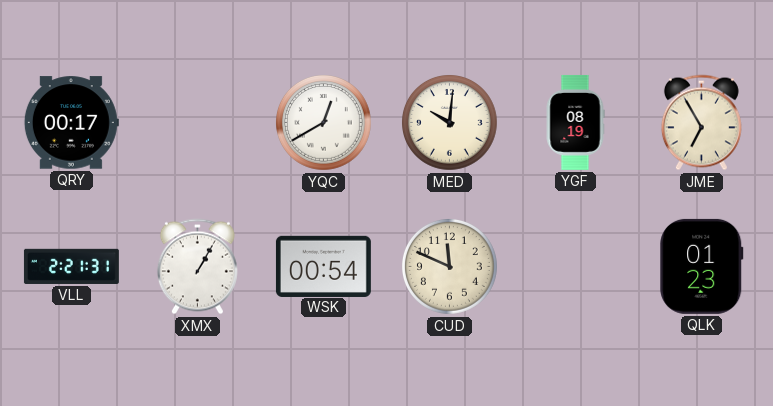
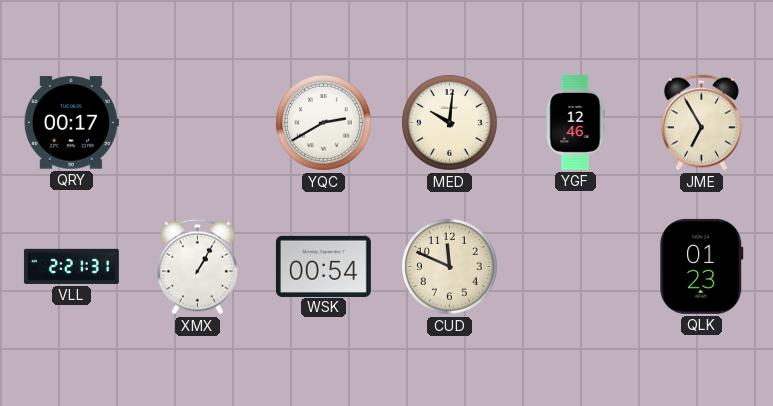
YQC: 12:40 -> 2:40 (324, 123)
YGF: 08:19 -> 12:46 (575, 122)
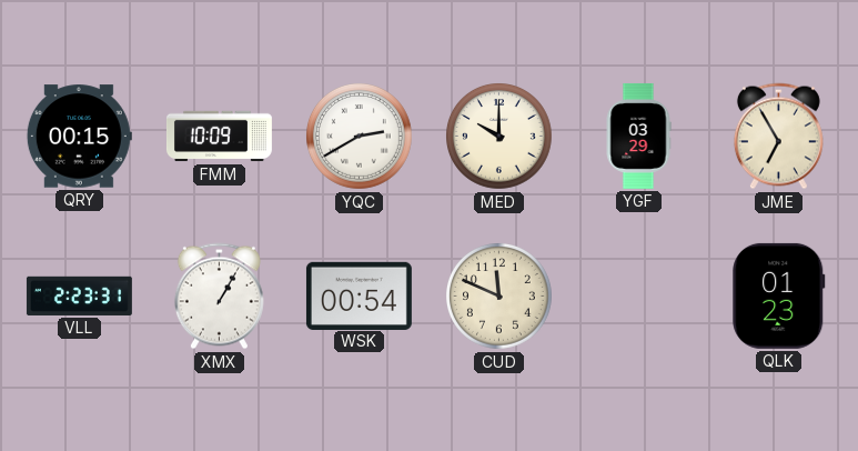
QRY: 00:17 -> 00:15 (79, 137)
FMM: none -> 10:09 (219, 137)
MED: 10:01 -> 10:00 (499, 137)
YGF: 12:46 -> 03:29 (638, 136)
VLL: 2:21 -> 2:23 (79, 295)
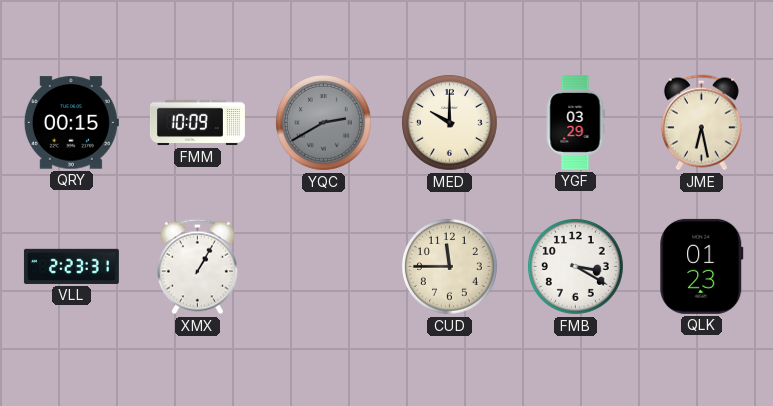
YQC dial: white -> grey (324, 123)
JME: 6:55 -> 6:28 (701, 123)
WSK: 00:54 -> none (359, 295)
CUD: 11:49 -> 11:45 (450, 267)
FMB: none -> 3:20 (576, 267)
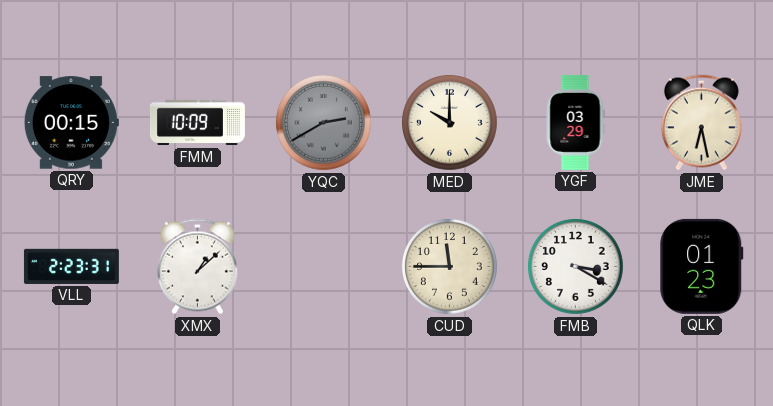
XMX: 1:05 -> 1:08 (197, 267)
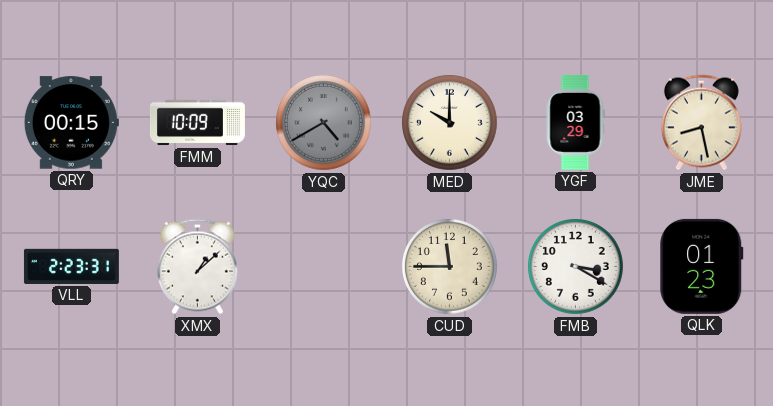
YQC: 2:40 -> 4:40 (324, 123)
JME: 6:28 -> 8:28 (701, 123)
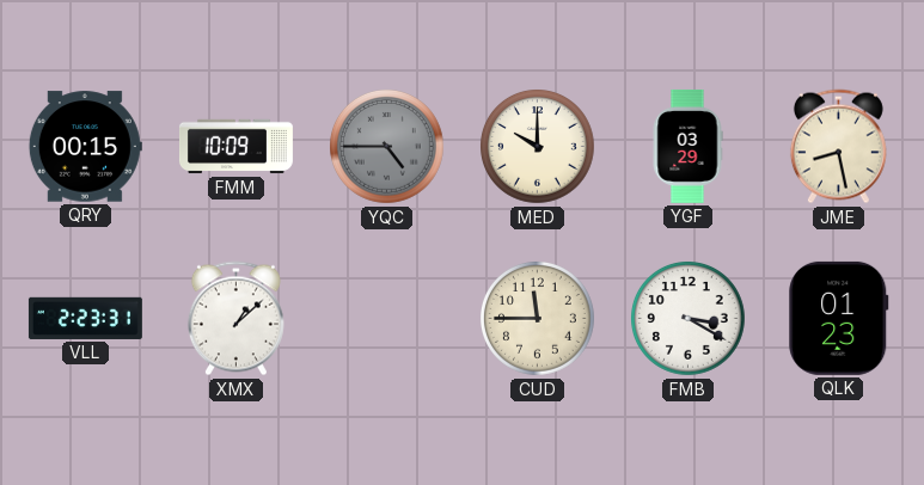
YQC: 4:40 -> 4:45 (387, 147)
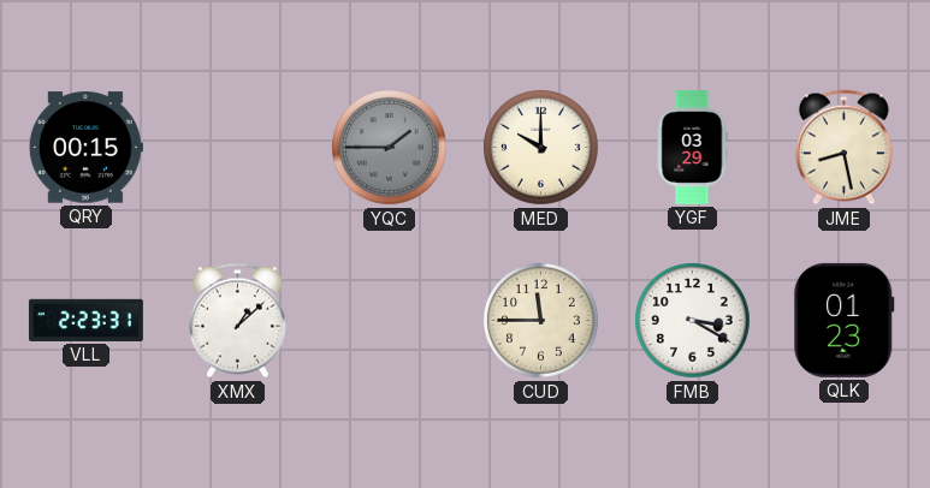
FMM: 10:09 -> none (235, 147)
YQC: 4:45 -> 1:45 (390, 148)
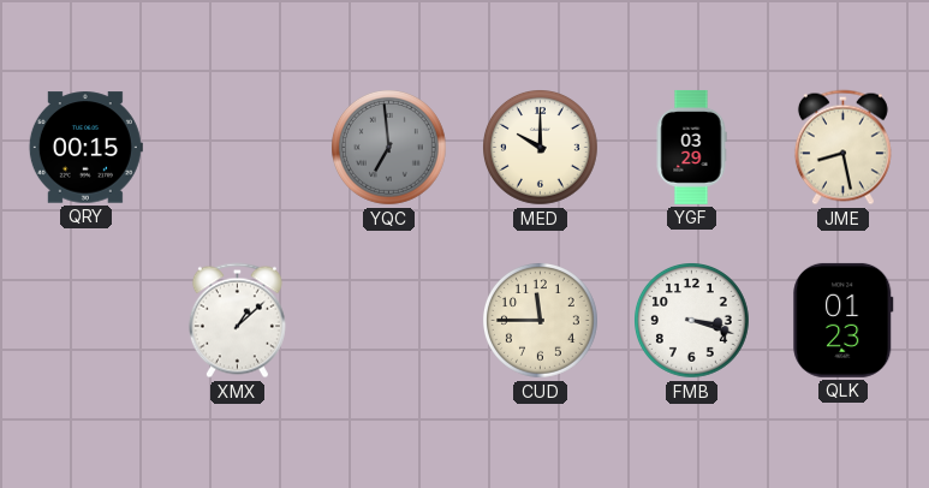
YQC: 1:45 -> 6:59 (389, 148)
VLL: 2:23 -> none (85, 320)
FMB: 3:20 -> 3:18 (692, 321)
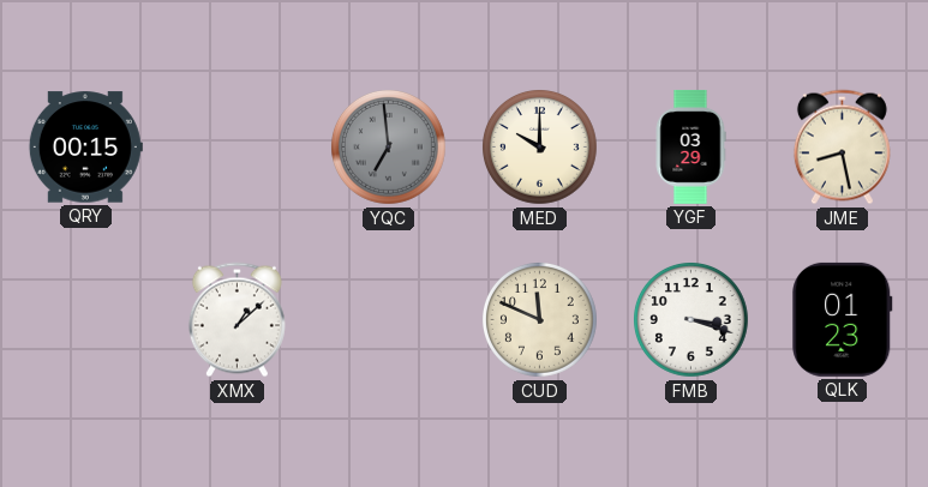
CUD: 11:45 -> 11:49 (540, 320)
